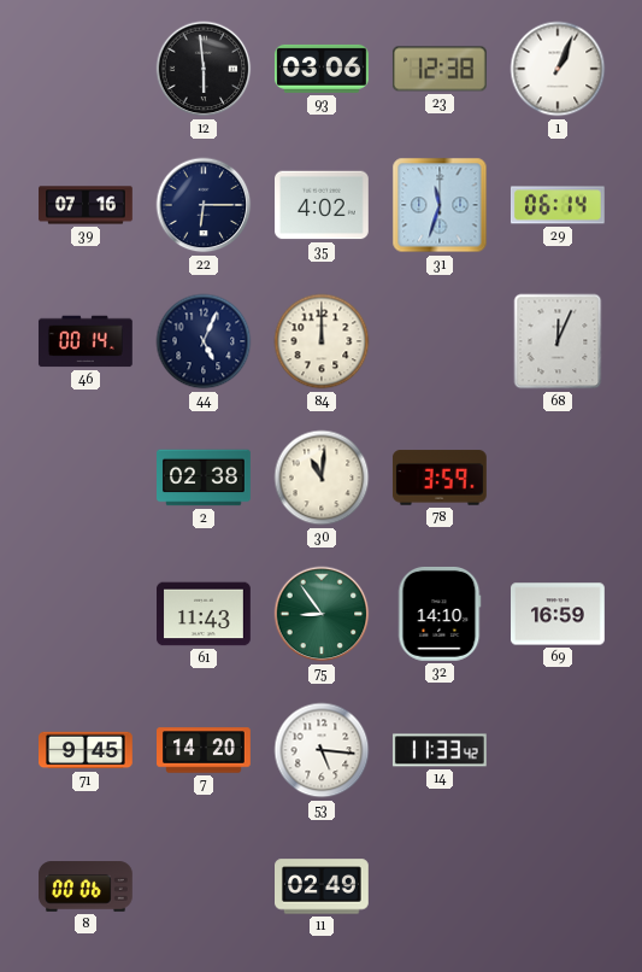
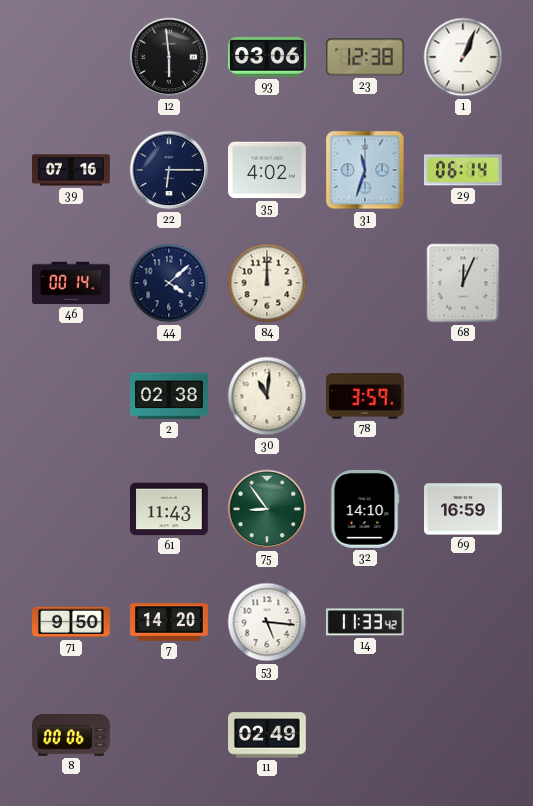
44: 5:04 -> 4:08 (169, 283)
71: 9:45 -> 9:50 (72, 622)
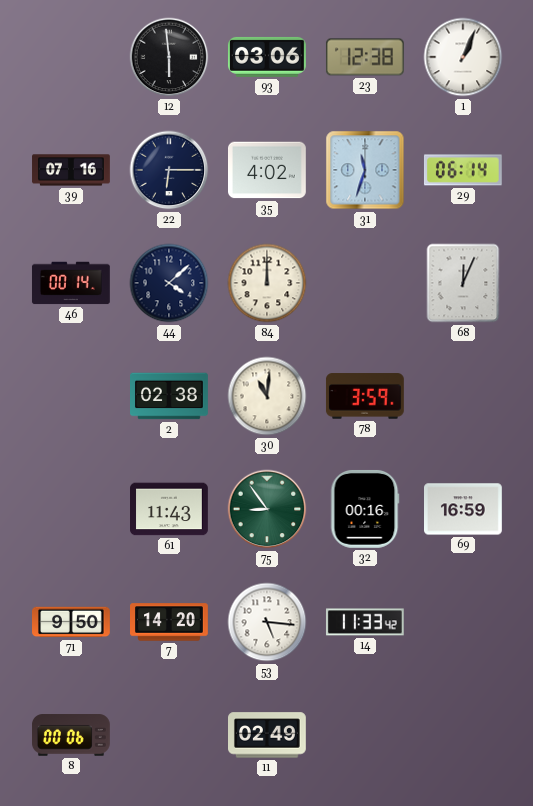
32: 14:10 -> 00:16 (365, 509)
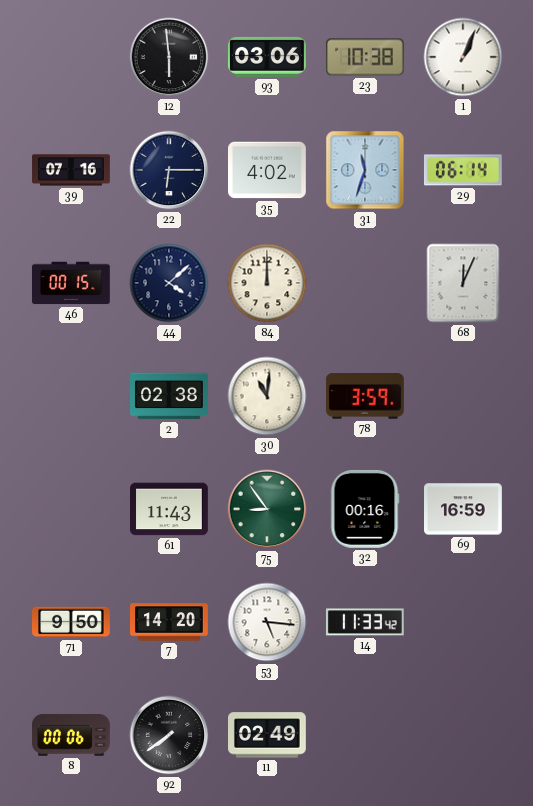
23: 12:38 -> 10:38 (365, 57)
46: 00:14 -> 00:15 (71, 283)
92: none -> 7:39 (169, 735)
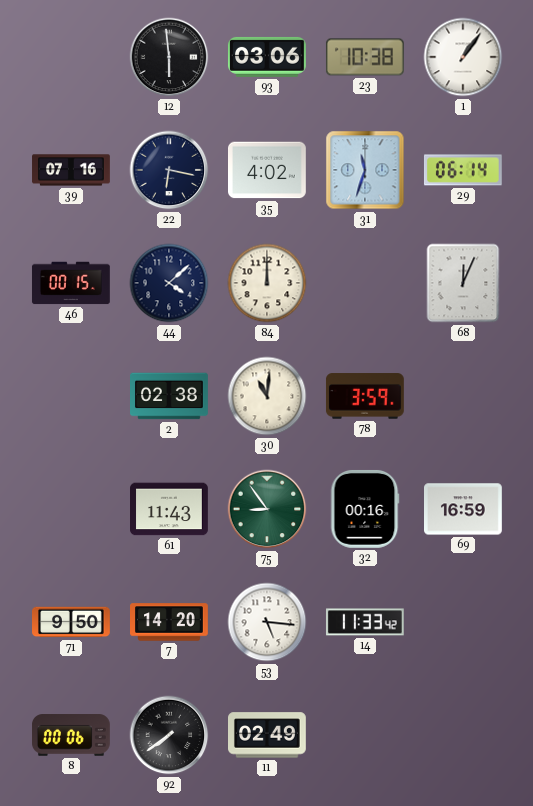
1: 1:04 -> 1:06 (463, 57)
22: 6:15 -> 6:17 (169, 170)
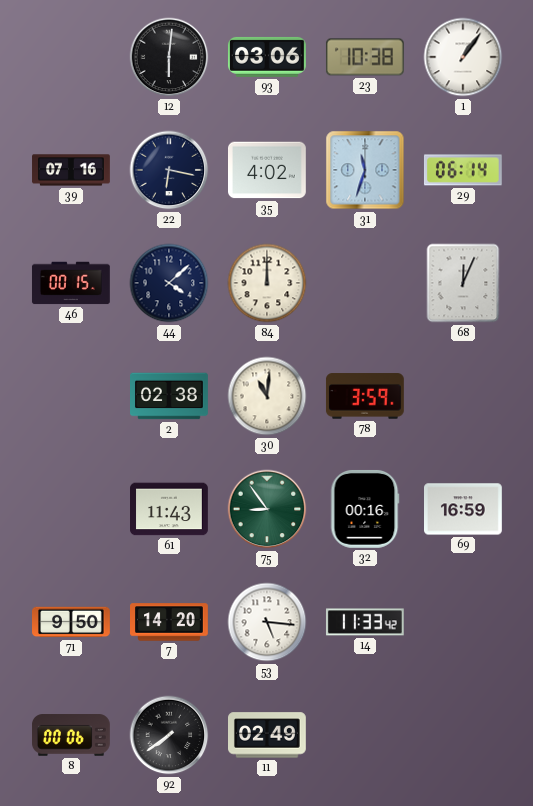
12: 5:59 -> 6:01 (169, 57)
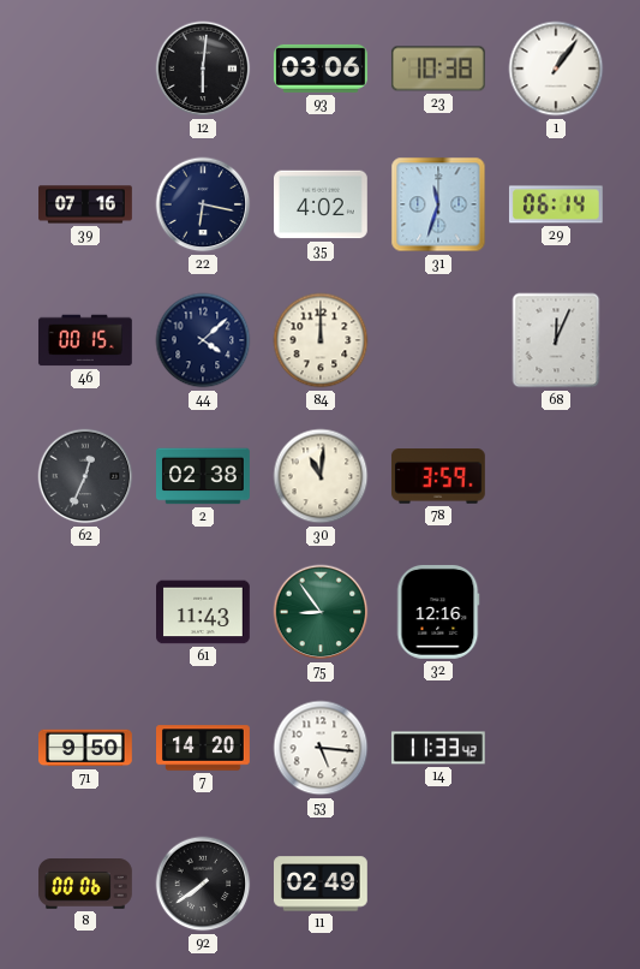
62: none -> 12:34 (85, 476)
32: 00:16 -> 12:16 (438, 612)
69: 16:59 -> none (464, 509)
